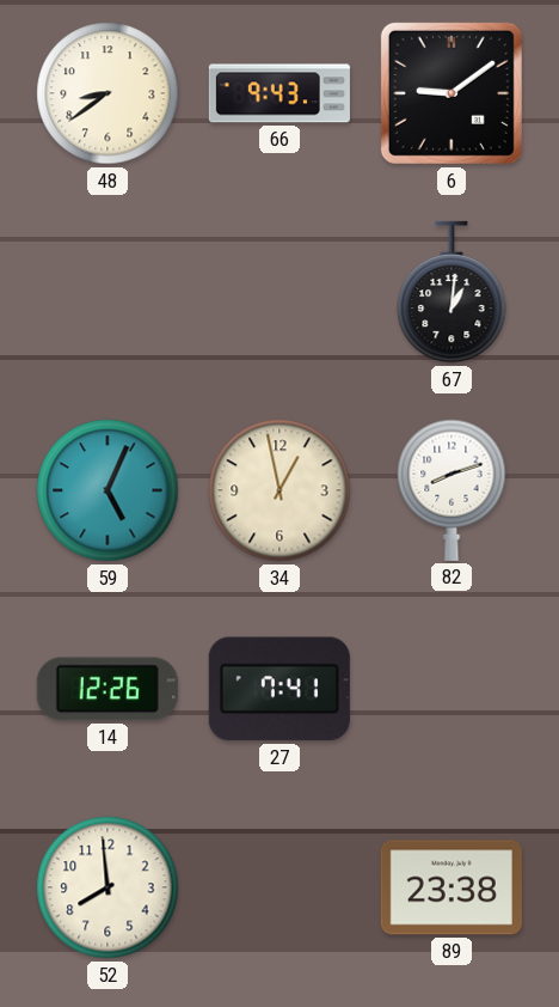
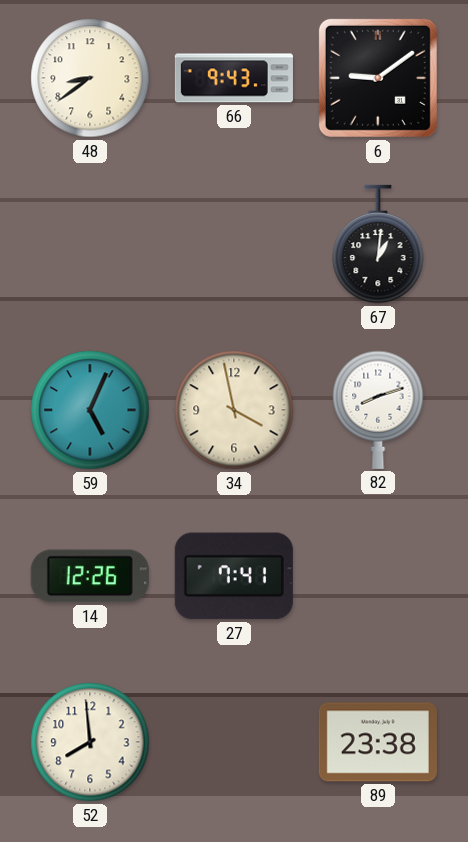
34: 12:58 -> 3:58 (234, 410)
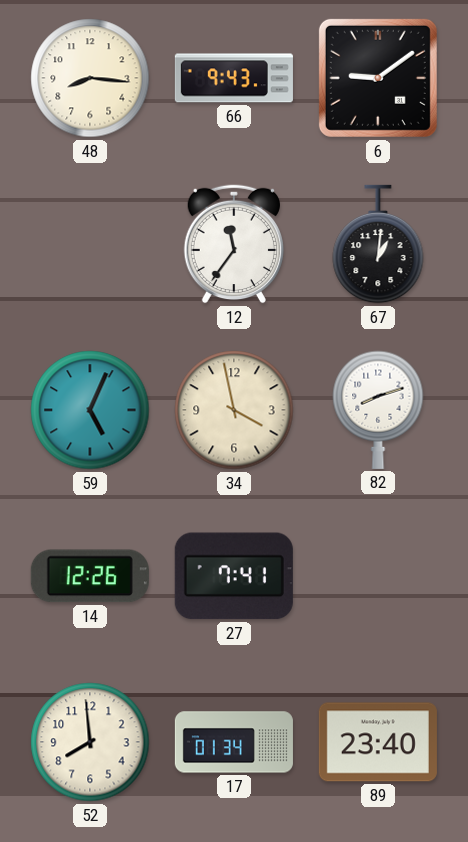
48: 8:39 -> 8:16 (90, 78)
12: none -> 11:36 (233, 244)
17: none -> 01:34 (234, 742)
89: 23:38 -> 23:40 (378, 742)
